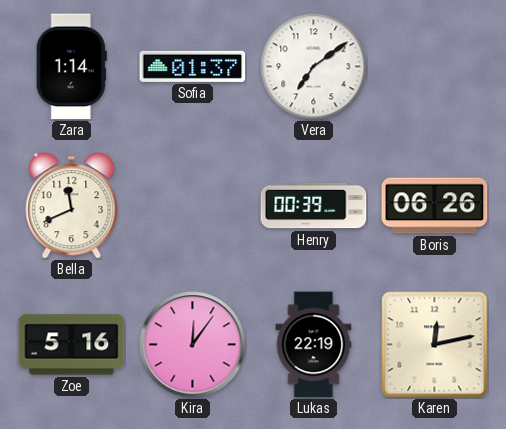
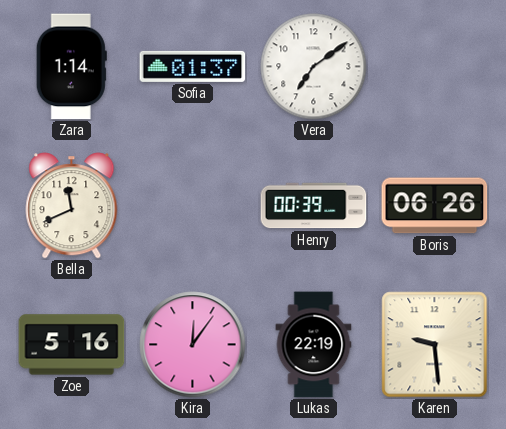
Karen: 12:13 -> 9:29 (435, 345)
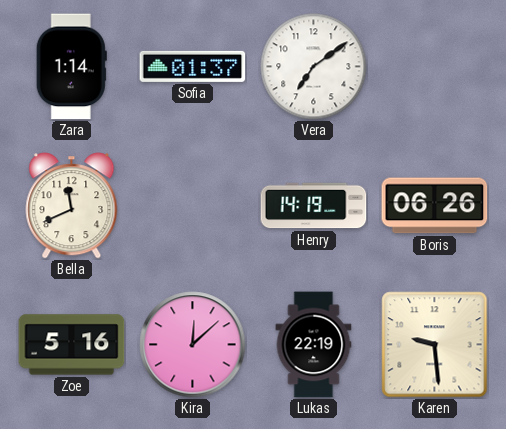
Henry: 00:39 -> 14:19 (314, 206)
Kira: 12:06 -> 12:08 (193, 345)
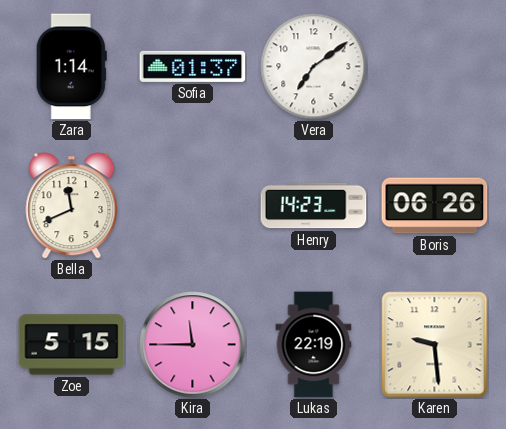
Henry: 14:19 -> 14:23 (314, 206)
Zoe: 5:16 -> 5:15 (72, 345)
Kira: 12:08 -> 11:45 (193, 345)
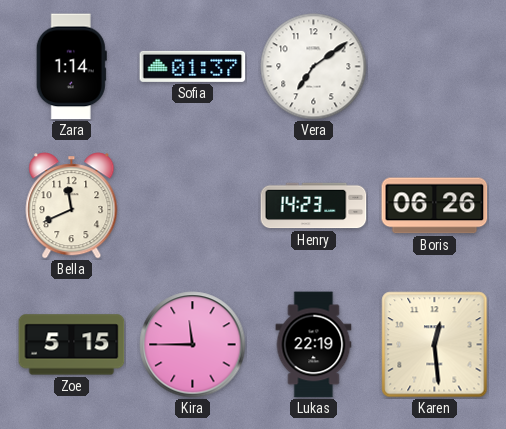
Karen: 9:29 -> 12:29 (435, 345)
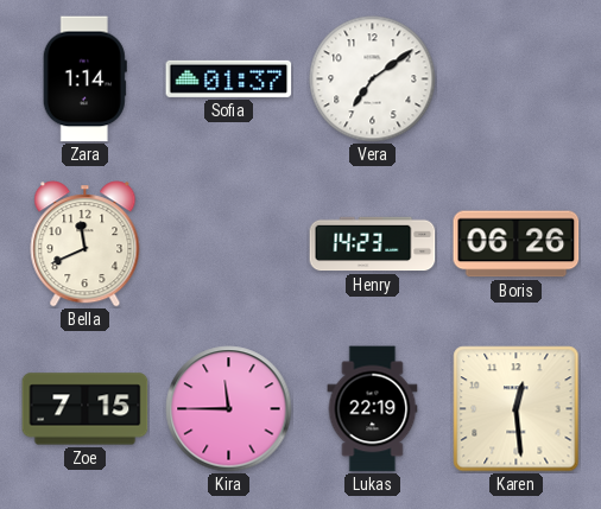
Zoe: 5:15 -> 7:15 (86, 409)
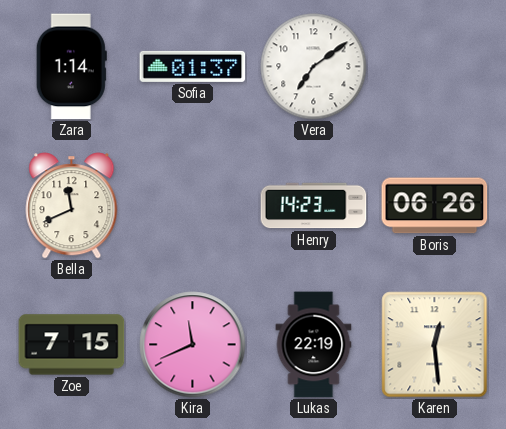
Kira: 11:45 -> 11:41 (193, 345)
